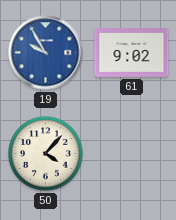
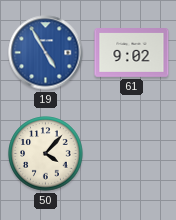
19: 9:55 -> 4:55 (46, 53)
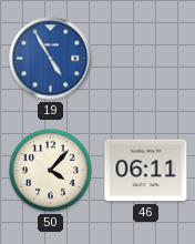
61: 9:02 -> none (132, 53)
46: none -> 06:11 (146, 171)
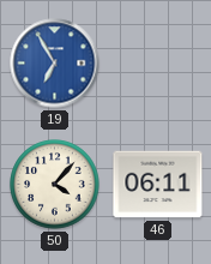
19: 4:55 -> 6:55 (55, 64)
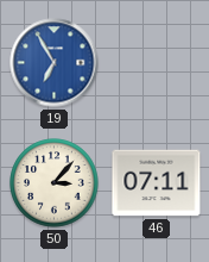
50: 4:07 -> 3:07 (55, 183)
46: 06:11 -> 07:11 (157, 183)
